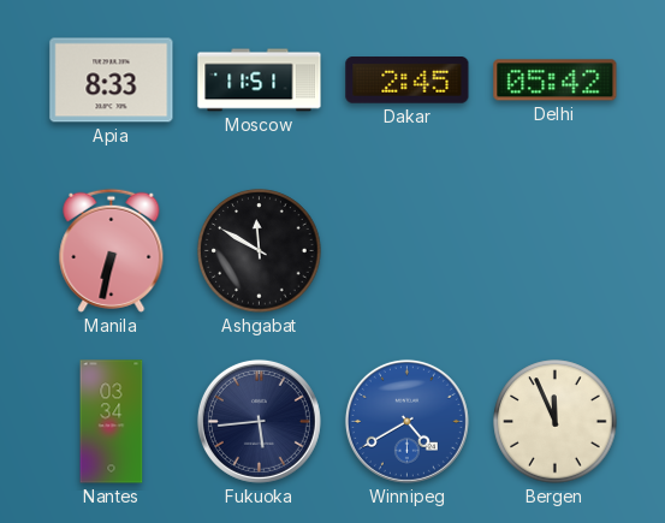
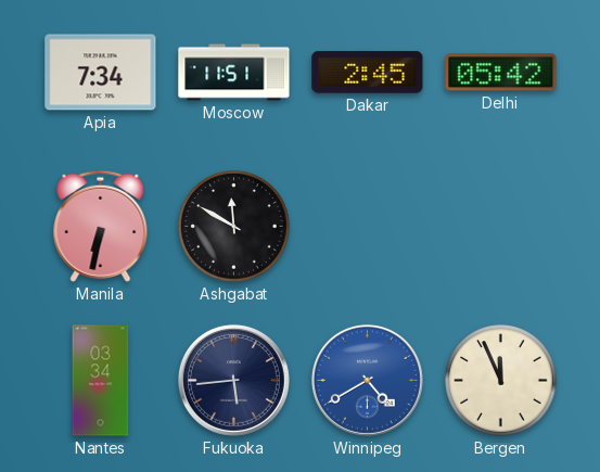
Apia: 8:33 -> 7:34 (101, 73)
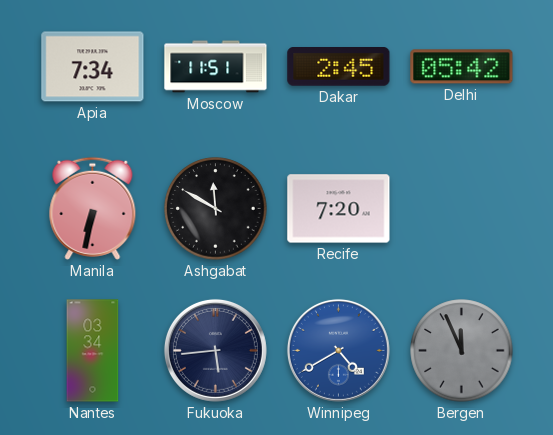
Recife: none -> 7:20 (339, 209)
Bergen dial: cream -> grey (462, 351)
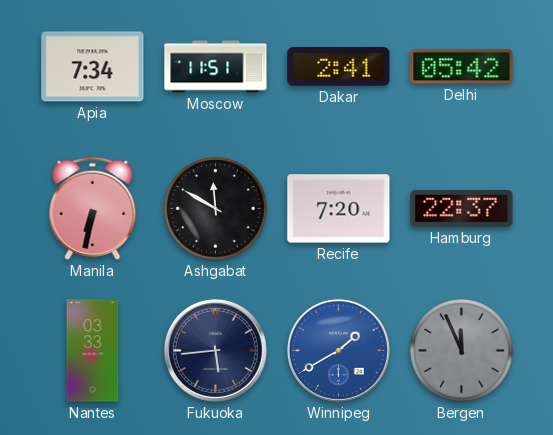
Dakar: 2:45 -> 2:41 (339, 67)
Hamburg: none -> 22:37 (462, 209)
Nantes: 03:34 -> 03:33 (93, 351)
Winnipeg: 4:40 -> 1:40 (338, 350)
